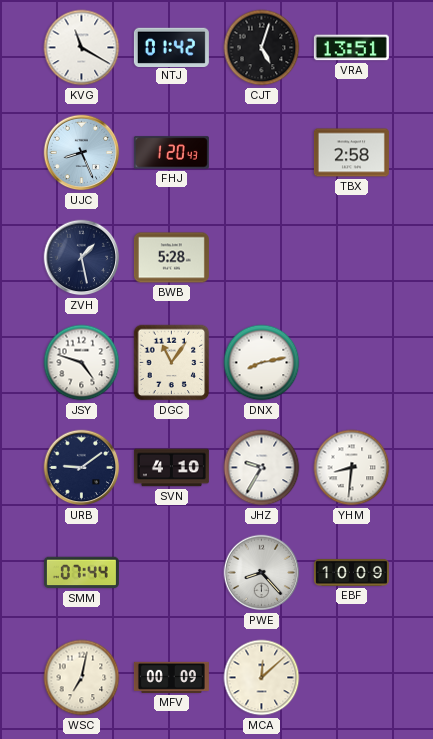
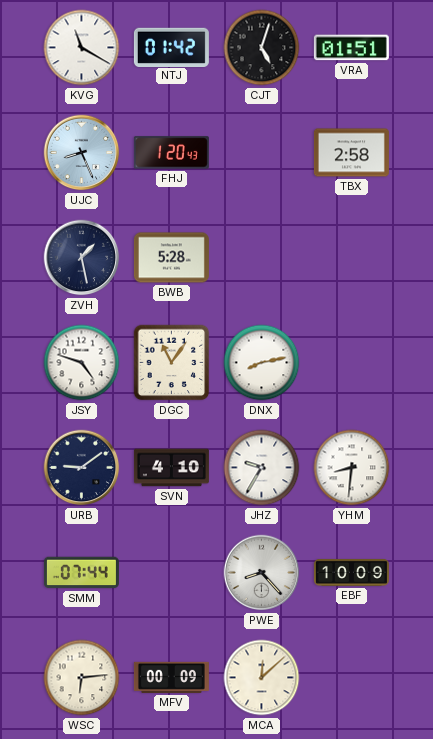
VRA: 13:51 -> 01:51 (351, 48)
WSC: 7:02 -> 6:14 (82, 678)
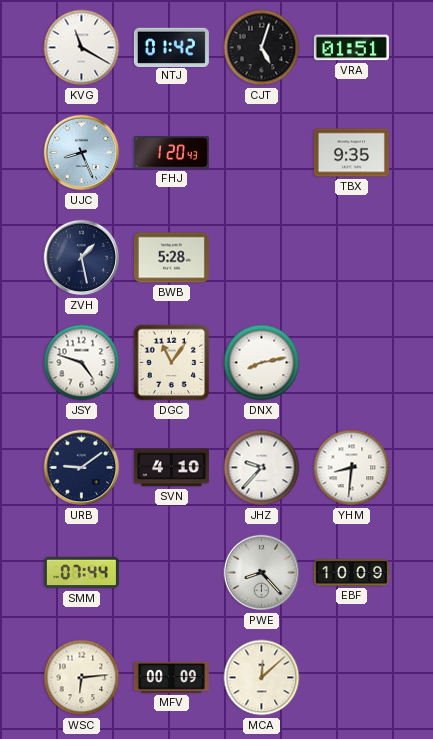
TBX: 2:58 -> 9:35 (351, 153)
JHZ: 9:35 -> 9:37 (262, 468)
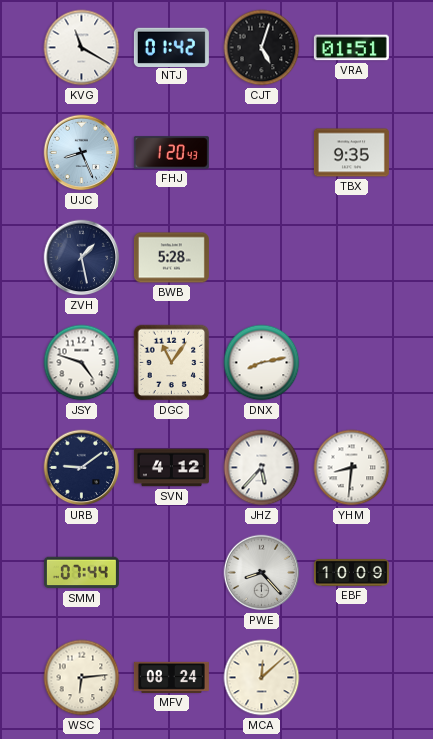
SVN: 4:10 -> 4:12 (171, 468)
JHZ: 9:37 -> 5:37 (262, 468)
MFV: 00:09 -> 08:24 (171, 677)
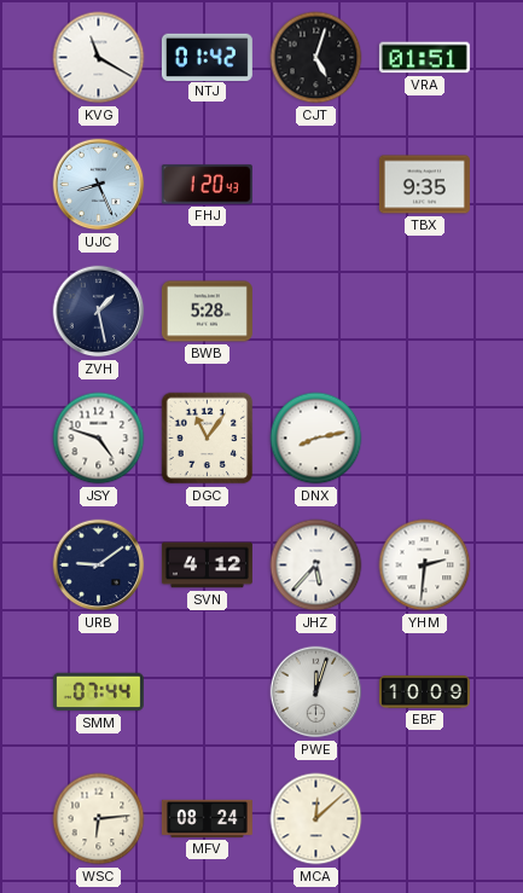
YHM: 8:31 -> 2:31 (425, 566)
PWE: 8:23 -> 12:03 (316, 692)
